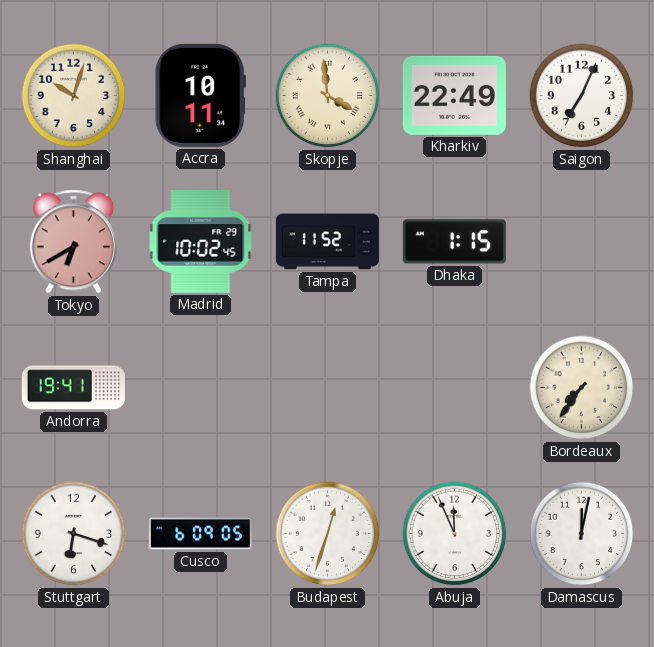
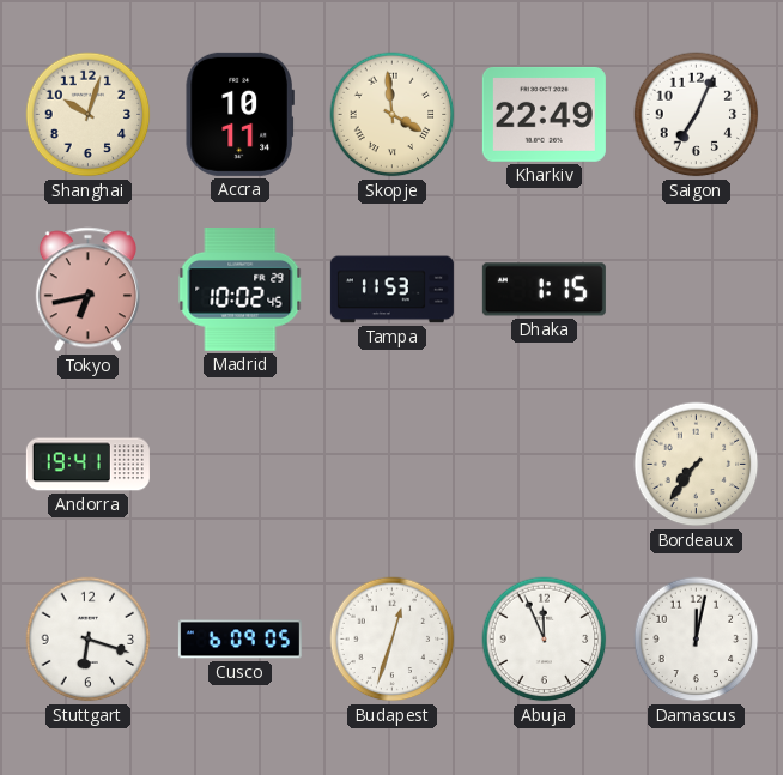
Tokyo: 6:40 -> 6:43 (87, 290)
Tampa: 11:52 -> 11:53 (391, 290)
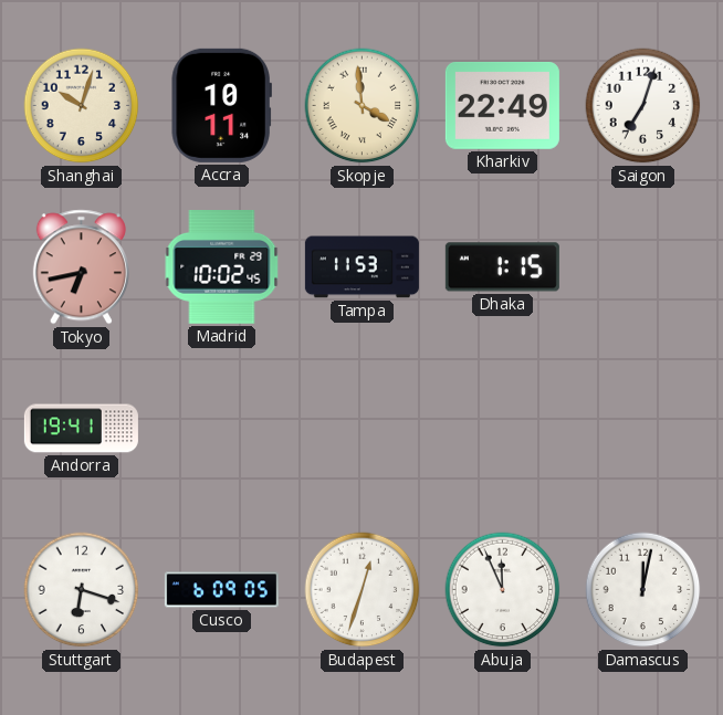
Saigon: 7:04 -> 7:03 (643, 106)
Bordeaux: 7:36 -> none (697, 465)
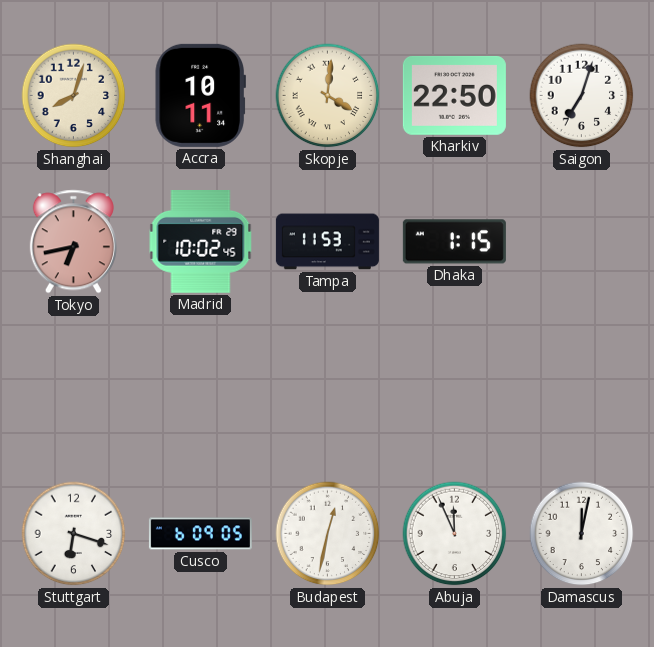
Shanghai: 10:03 -> 8:03 (74, 96)
Skopje: 3:59 -> 4:01 (328, 96)
Kharkiv: 22:49 -> 22:50 (454, 95)
Andorra: 19:41 -> none (81, 429)
Budapest: 12:33 -> 12:32 (328, 534)
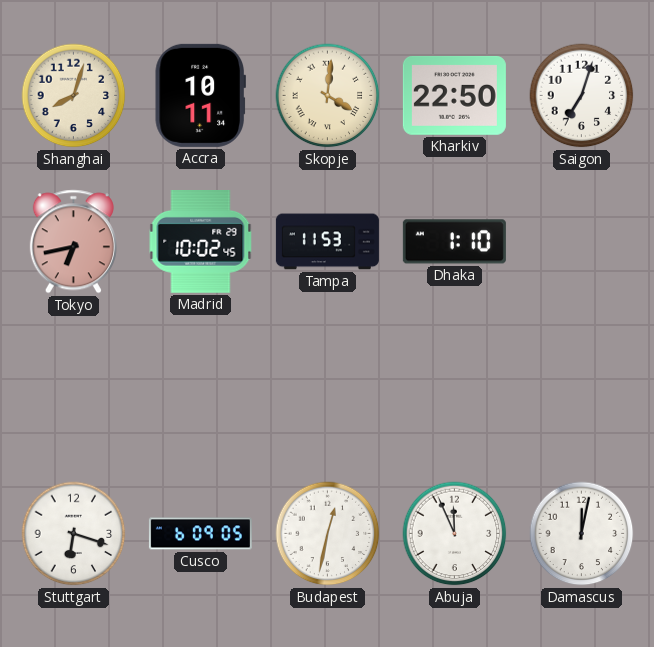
Dhaka: 1:15 -> 1:10 (454, 242)
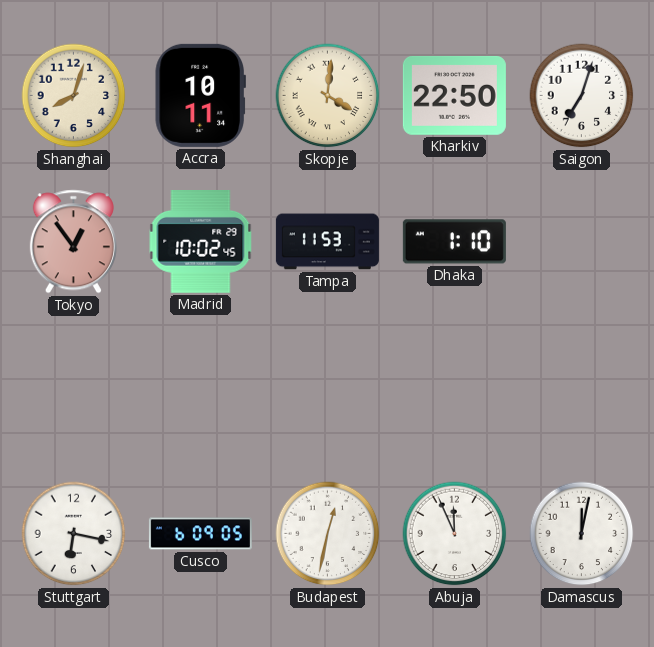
Tokyo: 6:43 -> 12:54 (73, 242)
Stuttgart: 6:18 -> 6:17 (74, 534)
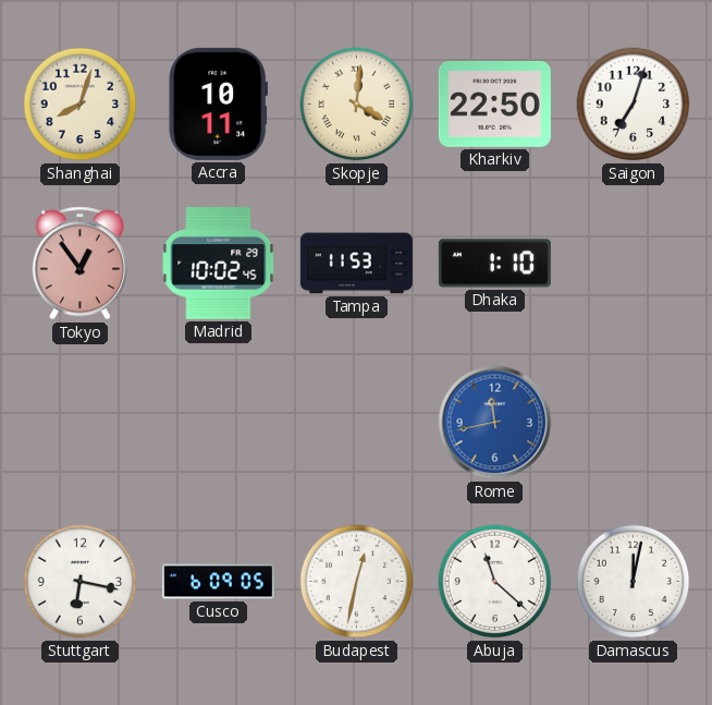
Rome: none -> 11:43 (495, 423)
Abuja: 11:56 -> 11:22 (495, 582)
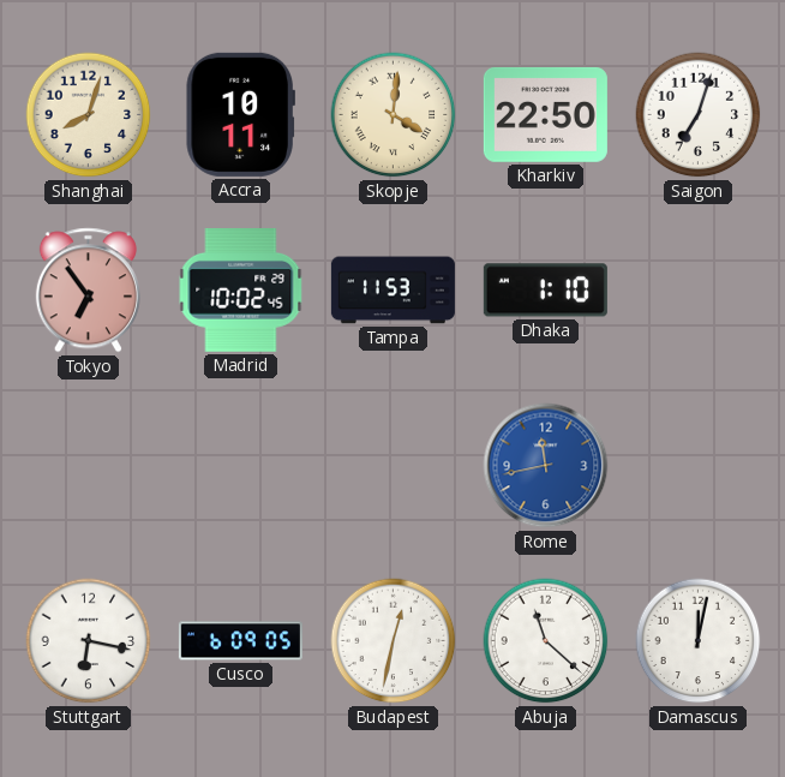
Tokyo: 12:54 -> 6:54 (88, 291)
